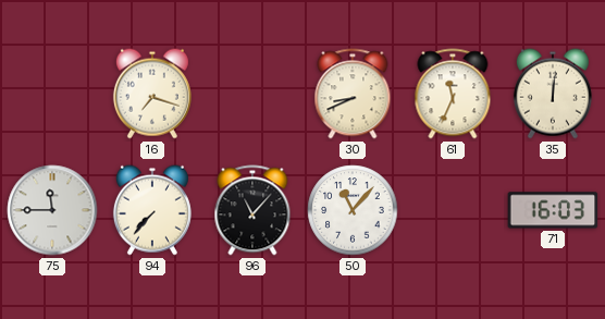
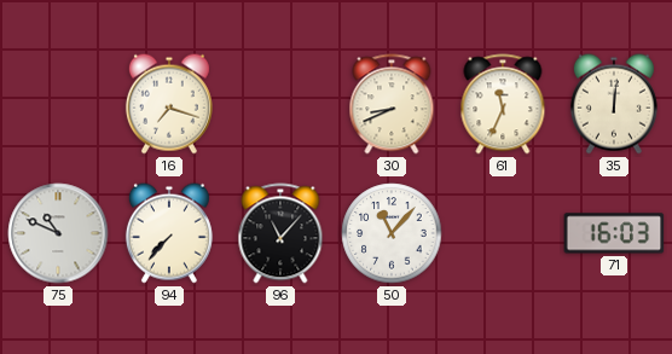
75: 11:45 -> 10:49 (58, 233)
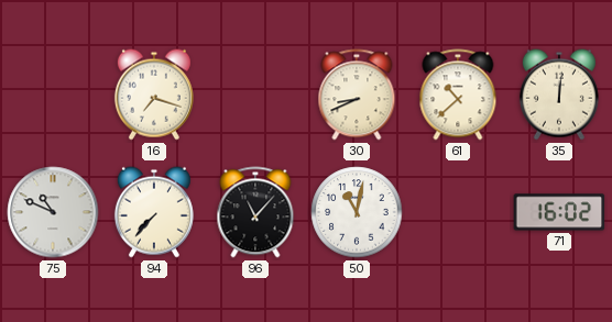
61: 11:34 -> 10:38 (458, 95)
50: 11:07 -> 11:02 (357, 212)
71: 16:03 -> 16:02 (559, 212)
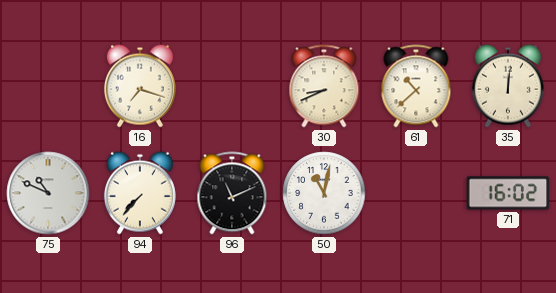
96: 11:07 -> 11:11 (232, 193)
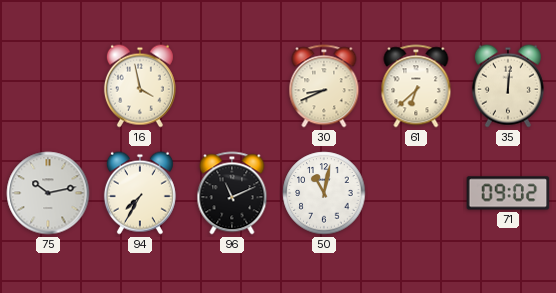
16: 7:18 -> 3:58 (140, 86)
61: 10:38 -> 6:38 (416, 86)
75: 10:49 -> 10:13 (48, 193)
94: 7:37 -> 7:35 (140, 193)
71: 16:02 -> 09:02 (508, 193)
